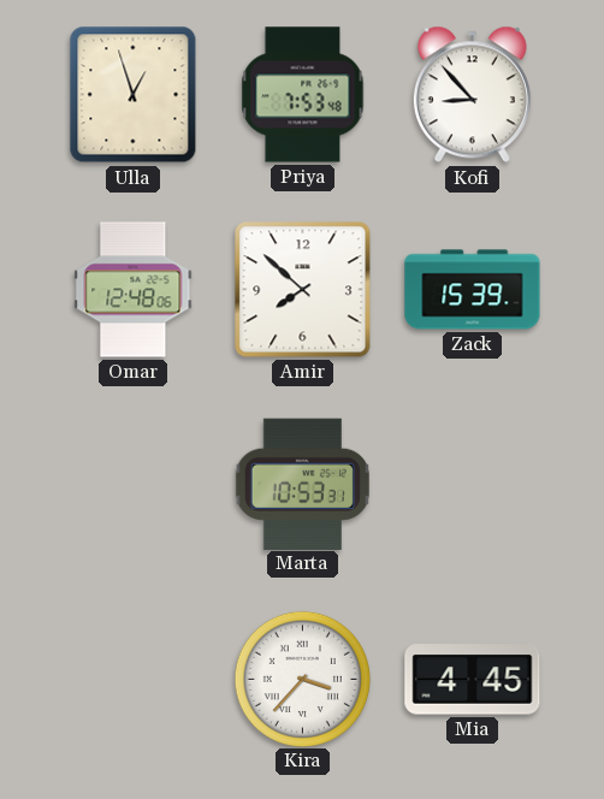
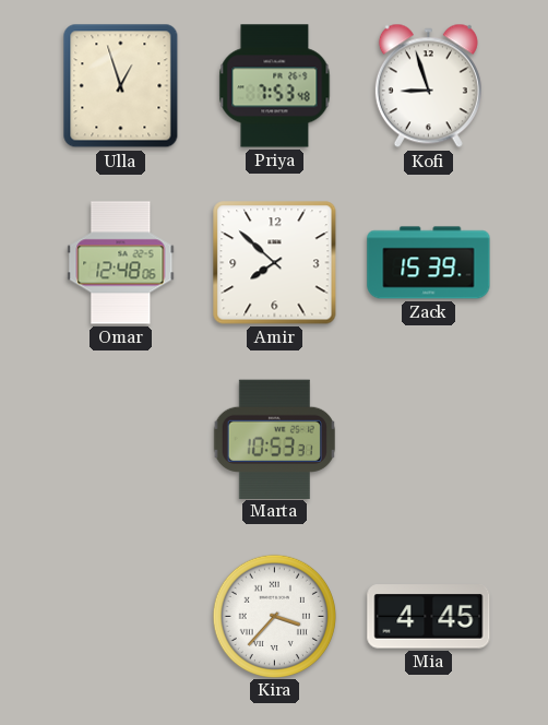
Kofi: 8:53 -> 8:57 (428, 86)
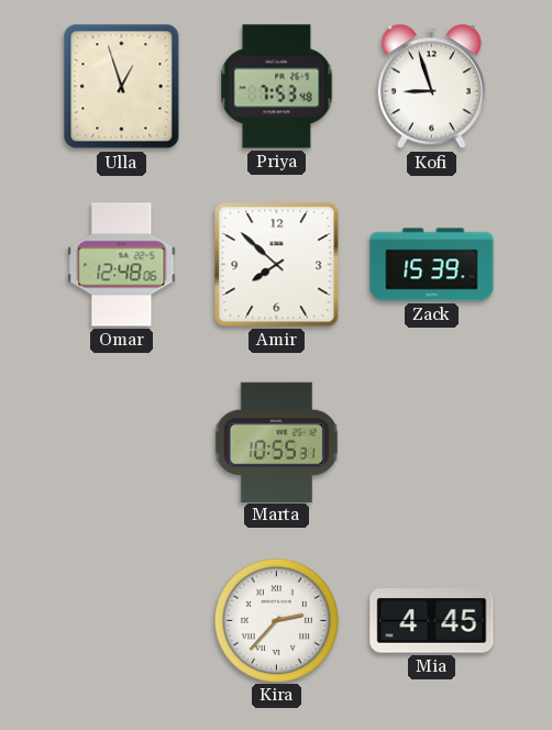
Marta: 10:53 -> 10:55 (276, 442)
Kira: 3:37 -> 2:37 (276, 620)
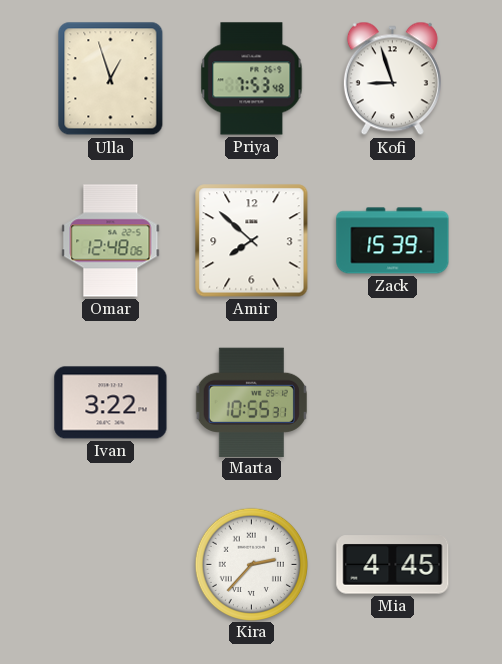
Ivan: none -> 3:22 (111, 403)
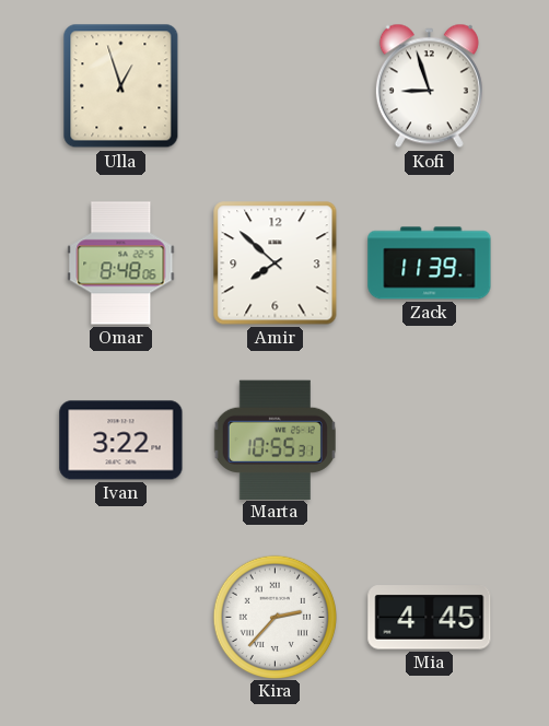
Priya: 7:53 -> none (252, 79)
Omar: 12:48 -> 8:48 (121, 264)
Zack: 15:39 -> 11:39 (430, 264)
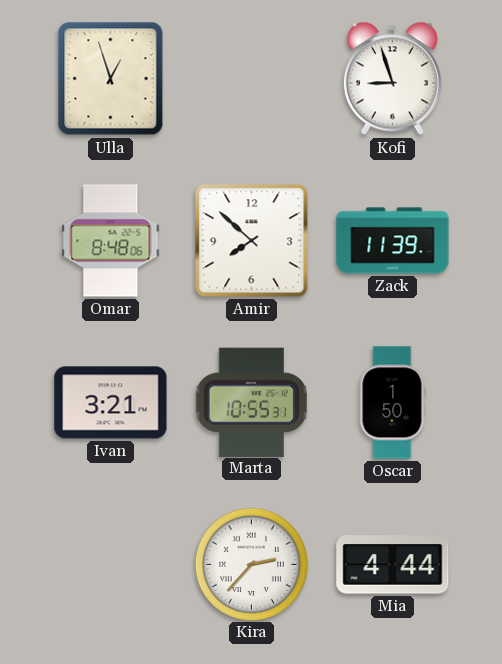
Ivan: 3:22 -> 3:21 (111, 403)
Oscar: none -> 1:50 (392, 403)
Mia: 4:45 -> 4:44 (393, 565)
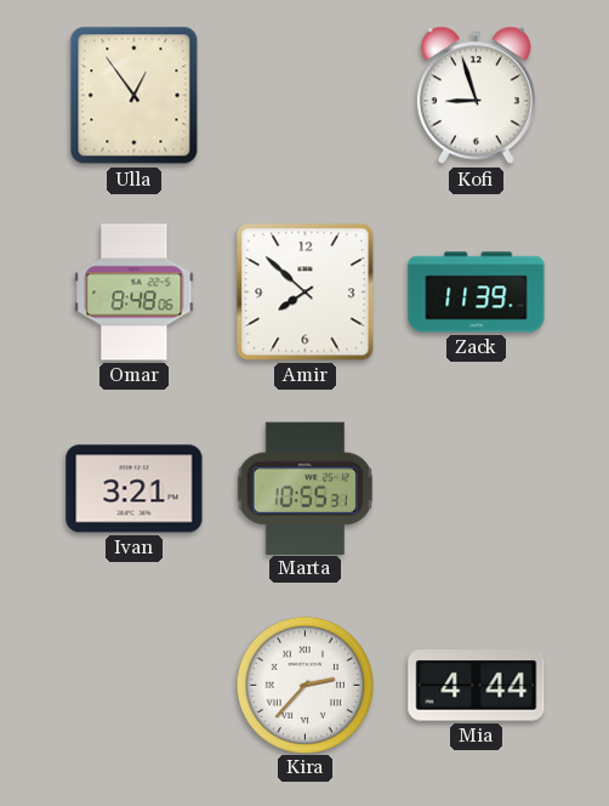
Ulla: 12:57 -> 12:54 (135, 96)
Oscar: 1:50 -> none (392, 403)
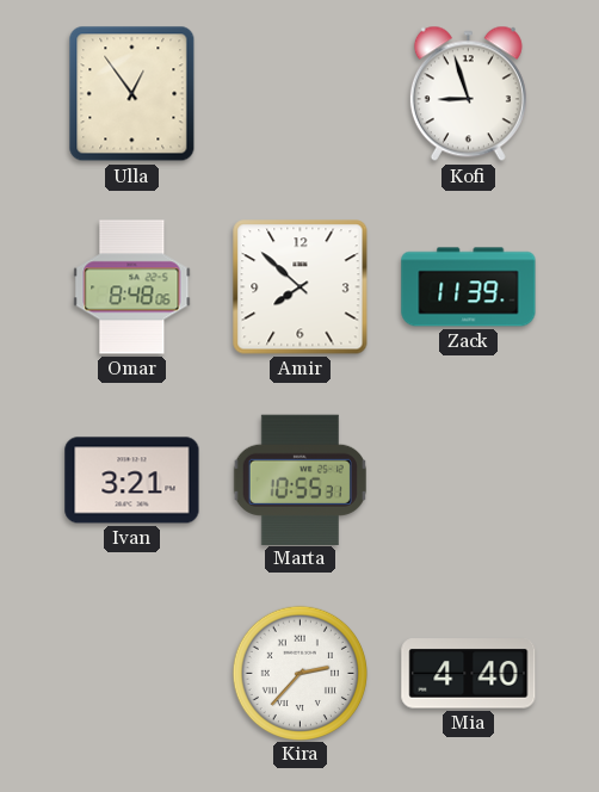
Mia: 4:44 -> 4:40 (469, 674)
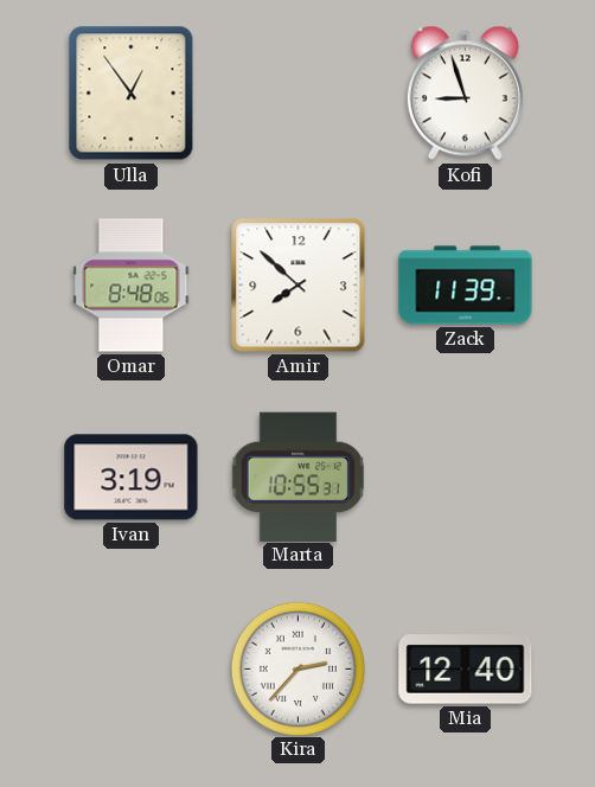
Ivan: 3:21 -> 3:19 (132, 478)
Mia: 4:40 -> 12:40 (466, 670)
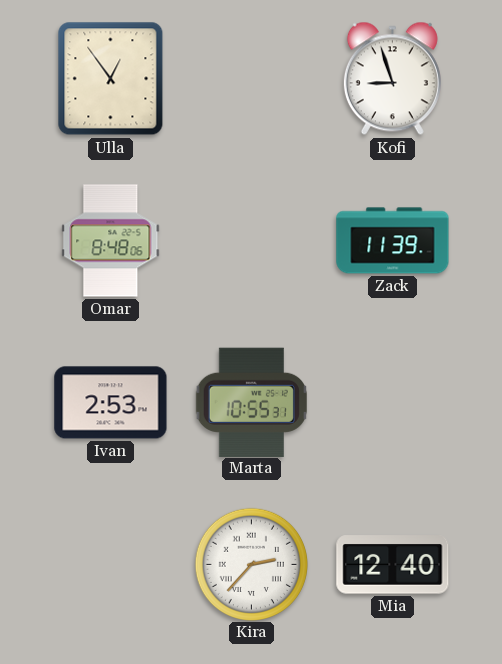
Amir: 7:52 -> none (299, 286)
Ivan: 3:19 -> 2:53 (111, 403)
